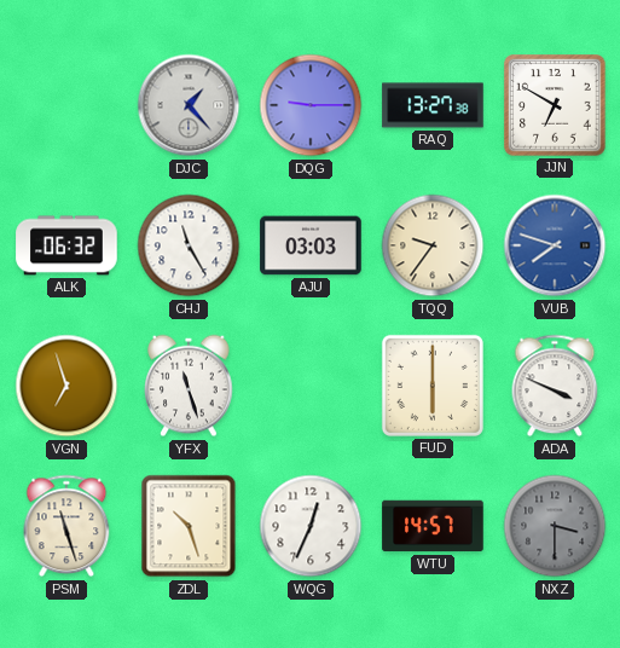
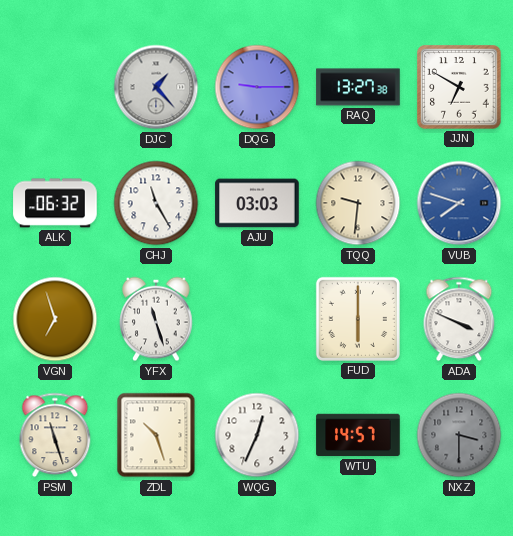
TQQ: 9:36 -> 9:31 (358, 203)
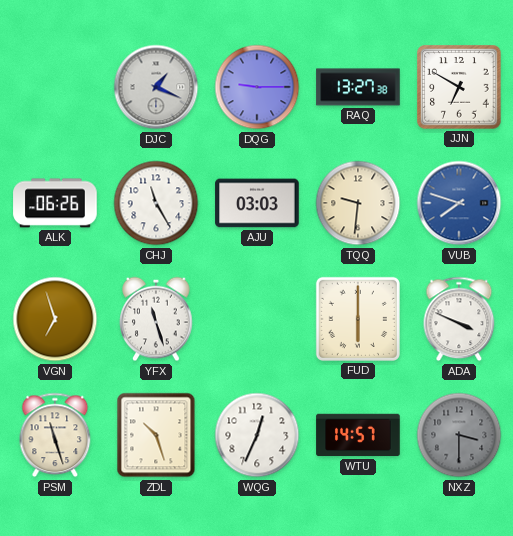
DJC: 1:23 -> 1:19 (156, 87)
ALK: 06:32 -> 06:26 (55, 203)
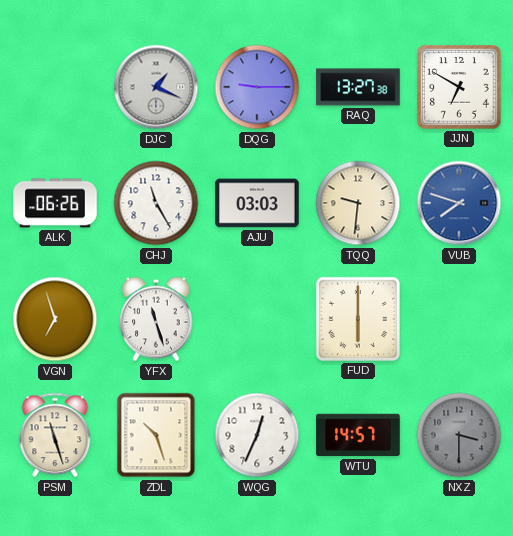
ADA: 3:49 -> none (459, 319)
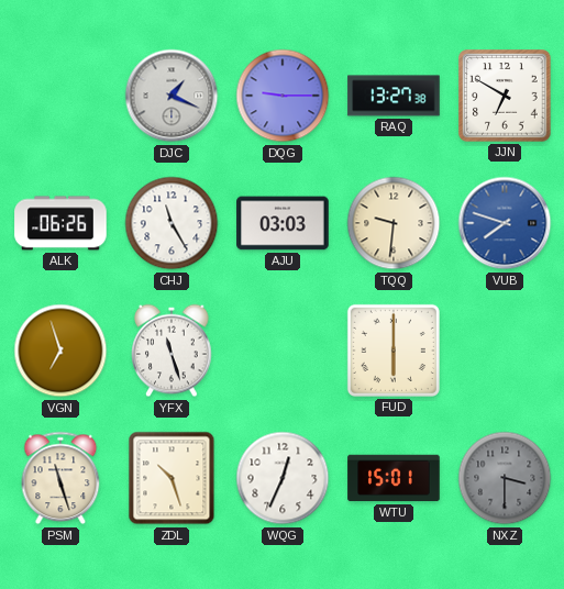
WTU: 14:57 -> 15:01 (394, 478)
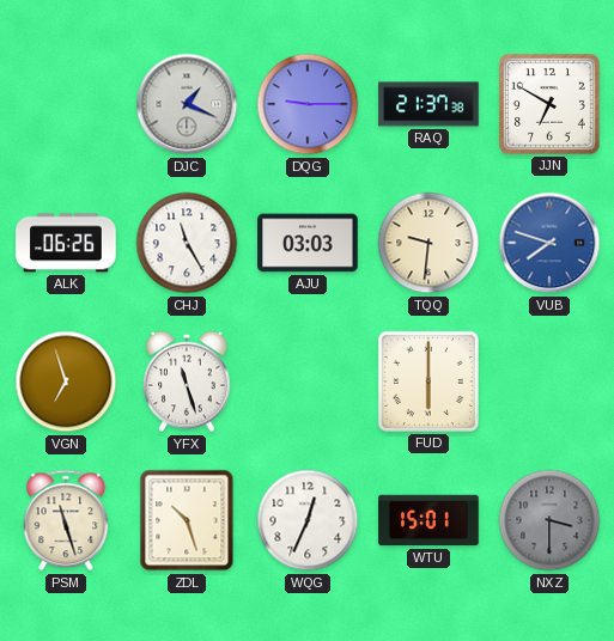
RAQ: 13:27 -> 21:37 (428, 104)
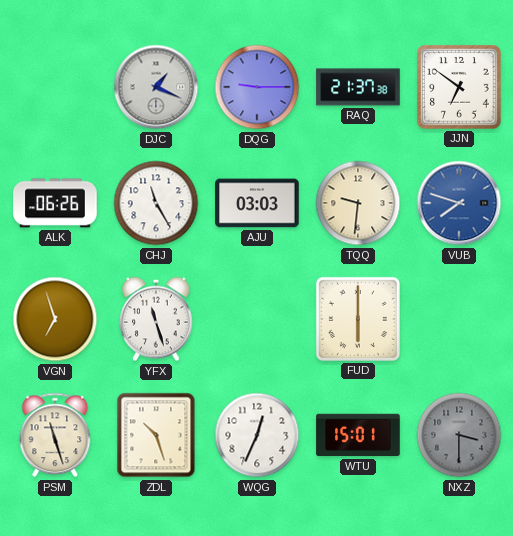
JJN: 6:50 -> 6:51 (459, 87)
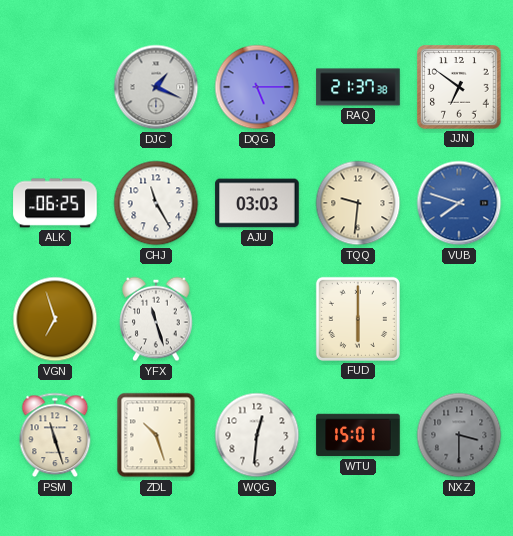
DQG: 9:15 -> 5:15 (257, 87)
ALK: 06:26 -> 06:25 (55, 203)
WQG: 12:34 -> 12:31 (257, 435)
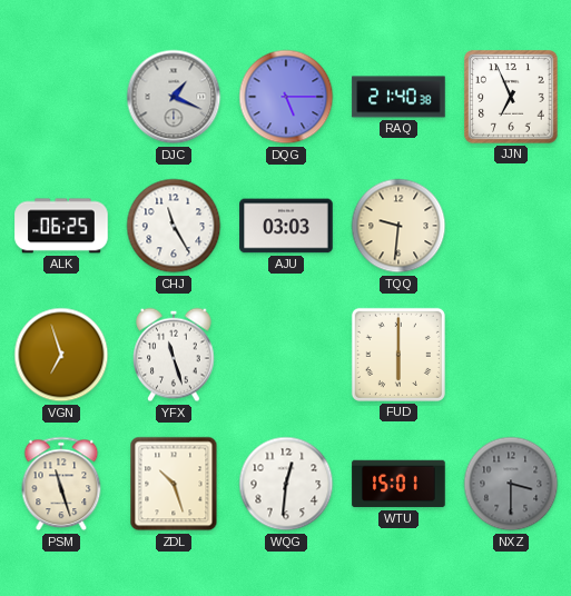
RAQ: 21:37 -> 21:40 (398, 97)
JJN: 6:51 -> 6:56 (511, 97)
VUB: 7:48 -> none (459, 203)
